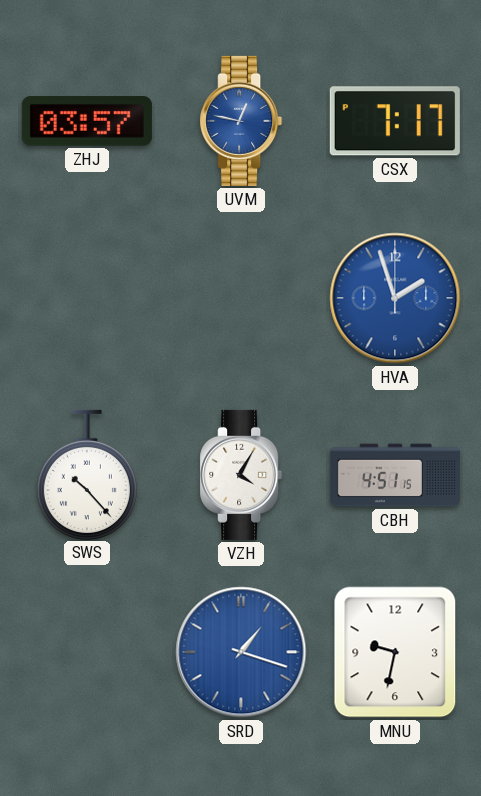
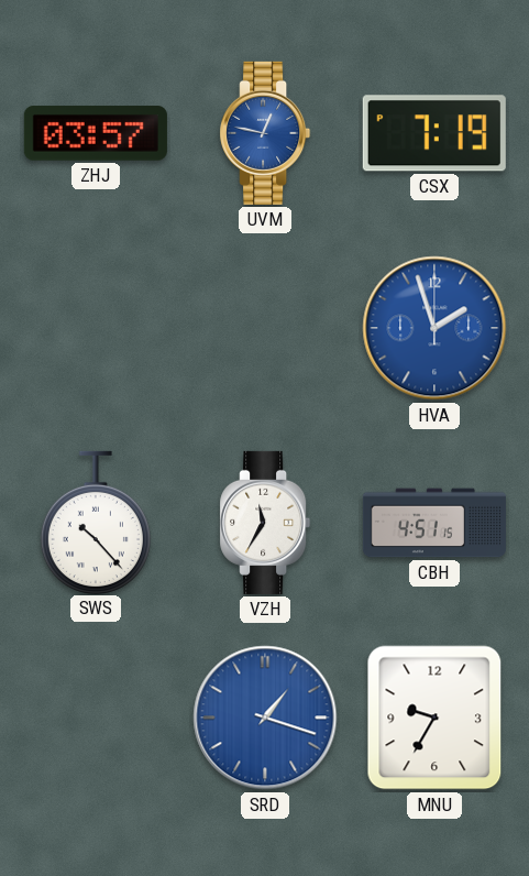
CSX: 7:17 -> 7:19 (434, 133)
VZH: 4:05 -> 11:35 (265, 523)
MNU: 9:32 -> 9:35 (434, 718)
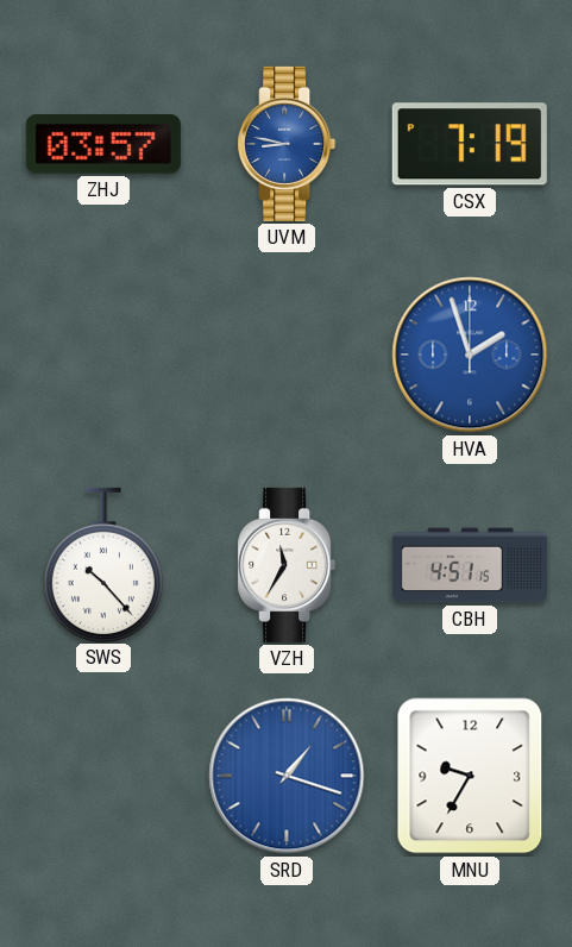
UVM: 12:47 -> 8:47 (287, 144)
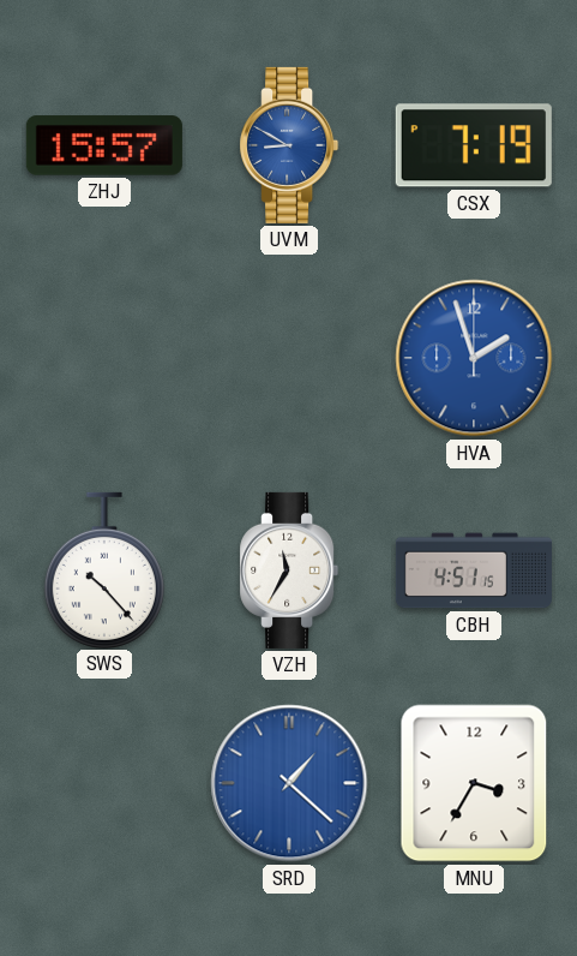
ZHJ: 03:57 -> 15:57 (104, 145)
UVM: 8:47 -> 8:50 (289, 145)
SRD: 1:18 -> 1:22 (289, 783)
MNU: 9:35 -> 3:35 (474, 783)
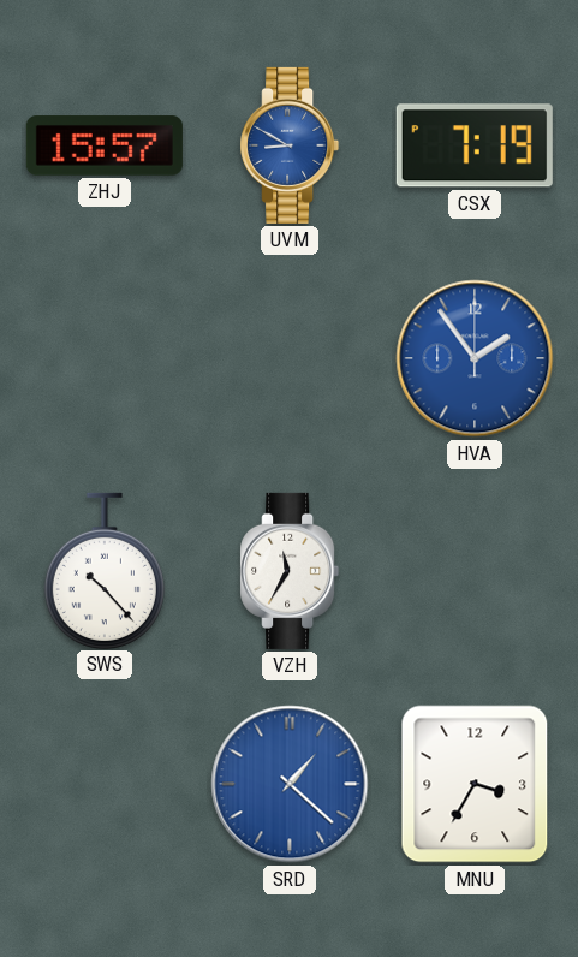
HVA: 1:57 -> 1:54 (475, 358)
CBH: 4:51 -> none (474, 570)
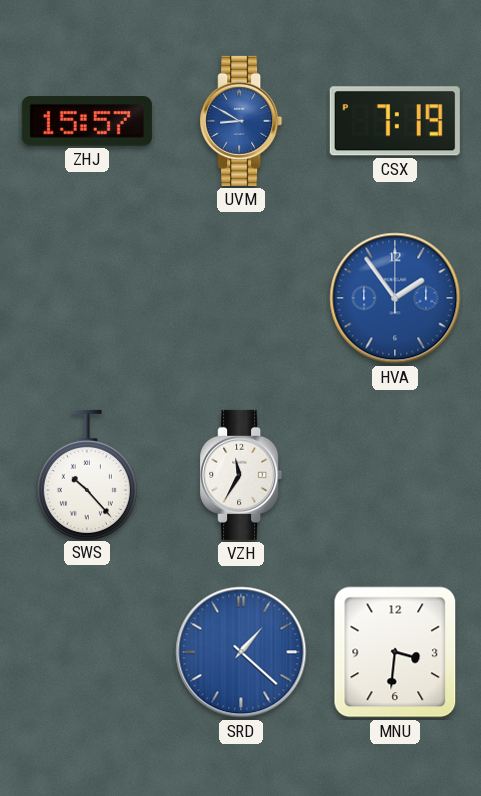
MNU: 3:35 -> 3:31 (395, 652)
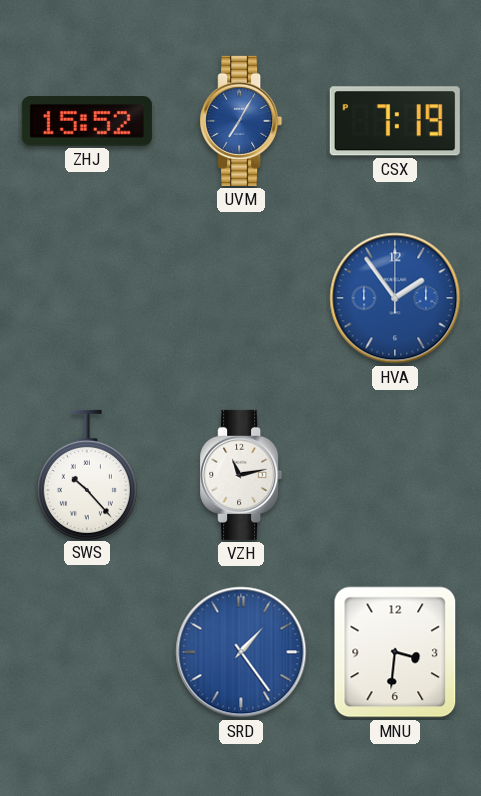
ZHJ: 15:57 -> 15:52 (87, 121)
UVM: 8:50 -> 7:05 (241, 121)
VZH: 11:35 -> 11:13 (241, 475)
SRD: 1:22 -> 1:24 (241, 652)
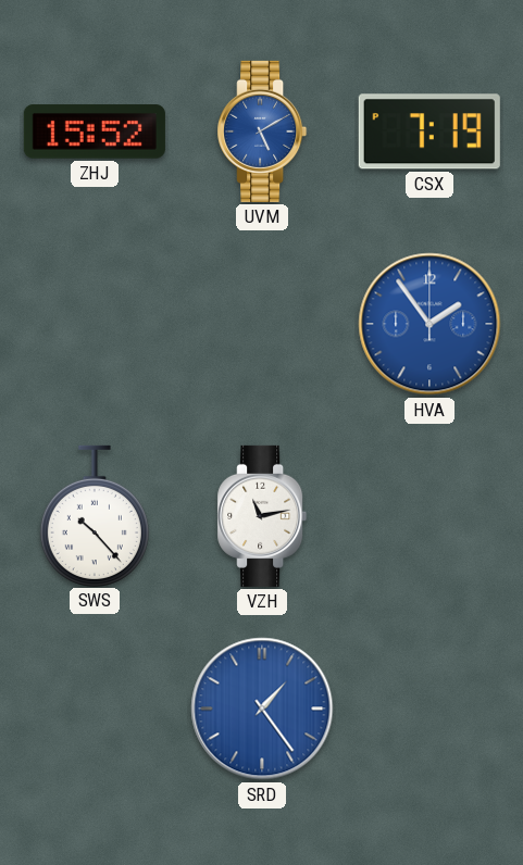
UVM: 7:05 -> 5:10 (262, 131)
MNU: 3:31 -> none (395, 652)
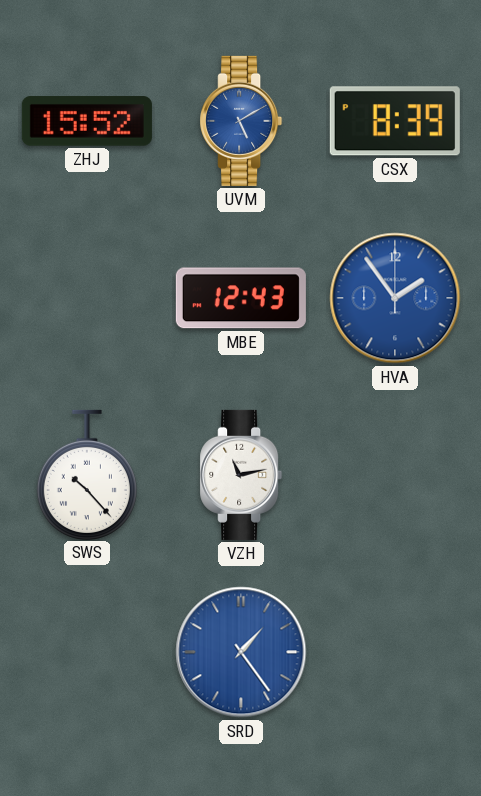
CSX: 7:19 -> 8:39 (395, 121)
MBE: none -> 12:43 (241, 298)
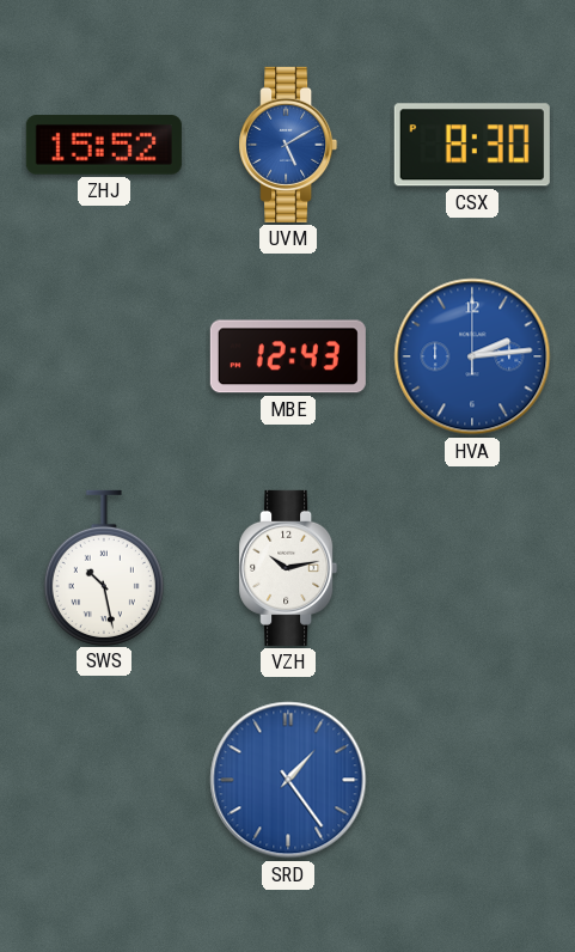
CSX: 8:39 -> 8:30 (472, 145)
HVA: 1:54 -> 2:14 (472, 356)
SWS: 10:23 -> 10:28 (104, 567)
VZH: 11:13 -> 10:13 (288, 568)
